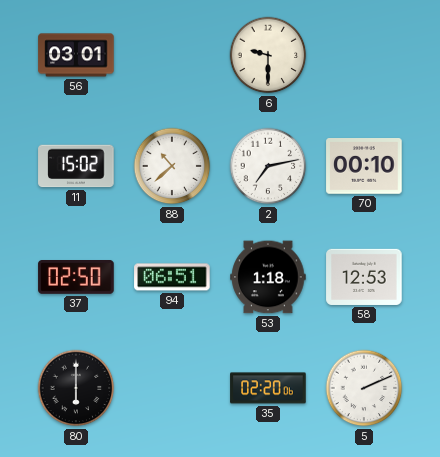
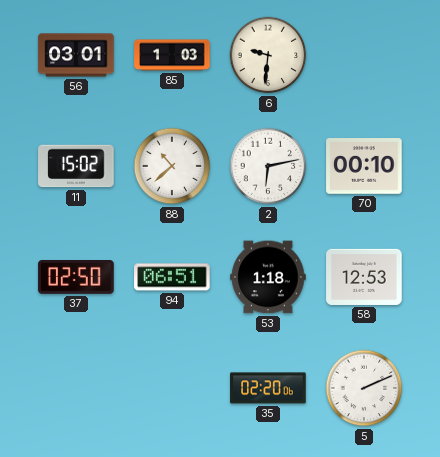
85: none -> 1:03 (172, 55)
6: 9:30 -> 9:31 (268, 55)
2: 7:13 -> 6:13 (268, 166)
80: 6:00 -> none (76, 388)
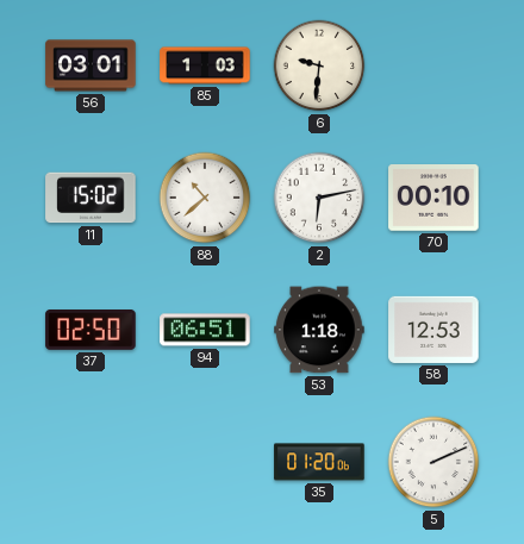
35: 02:20 -> 01:20 (319, 462)
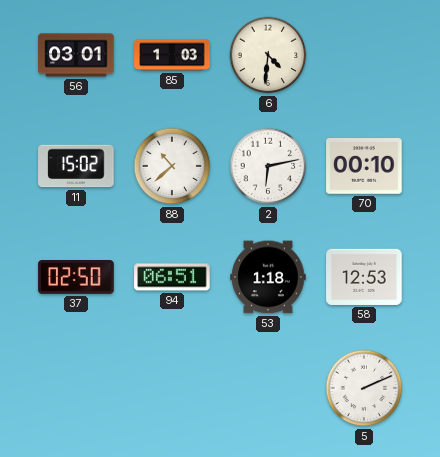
6: 9:31 -> 4:31 (268, 55)
35: 01:20 -> none (319, 462)
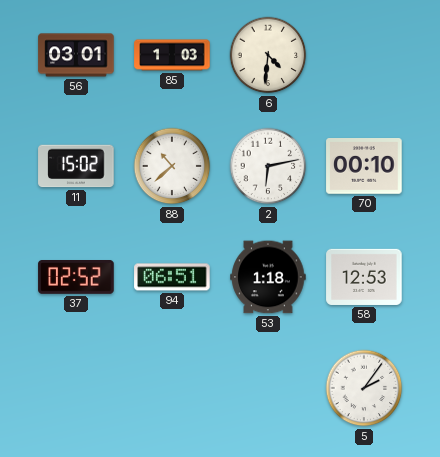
37: 02:50 -> 02:52 (76, 278)
5: 2:11 -> 2:06 (364, 388)
